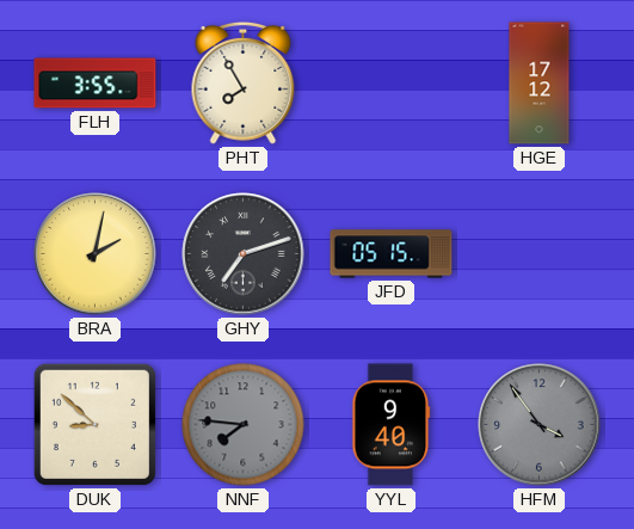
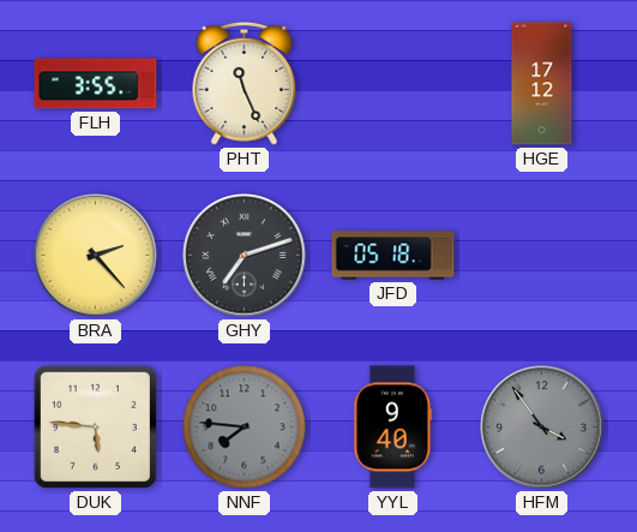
PHT: 7:55 -> 11:26 (245, 83)
BRA: 2:02 -> 2:23 (96, 256)
JFD: 05:15 -> 05:18 (393, 256)
DUK: 8:52 -> 5:46 (95, 426)
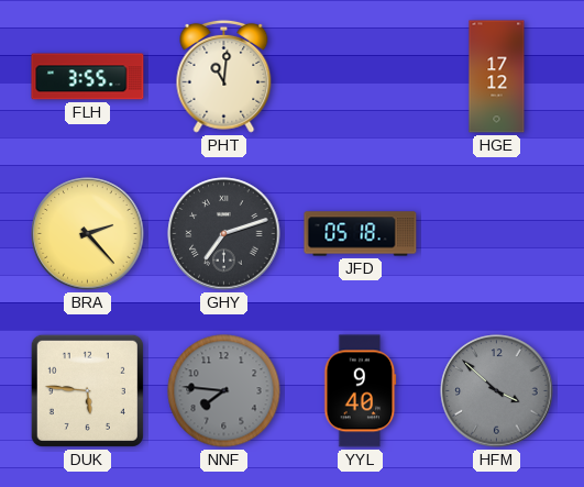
PHT: 11:26 -> 11:01 (224, 76)
HFM: 3:54 -> 3:52 (497, 391)
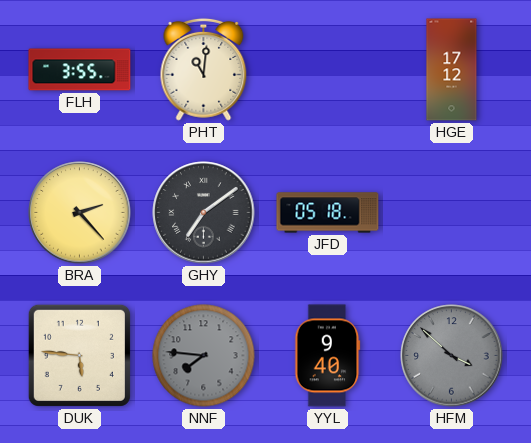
GHY: 7:12 -> 7:09 (204, 213)
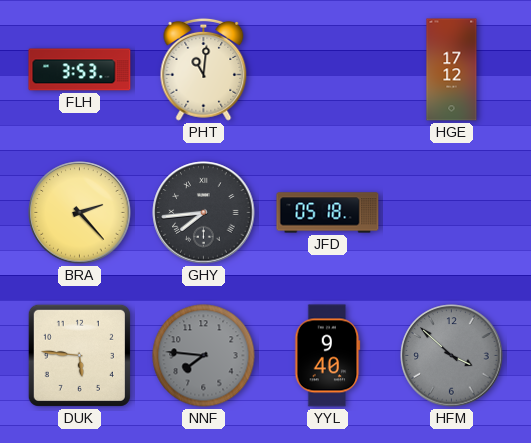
FLH: 3:55 -> 3:53 (80, 70)
GHY: 7:09 -> 7:44 (204, 213)
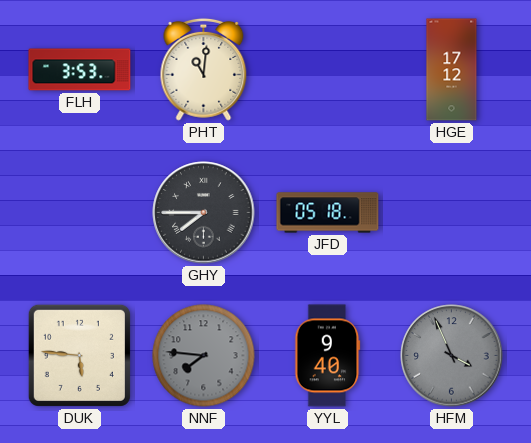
BRA: 2:23 -> none (80, 213)
GHY: 7:44 -> 7:45 (204, 213)
HFM: 3:52 -> 3:56 (452, 356)
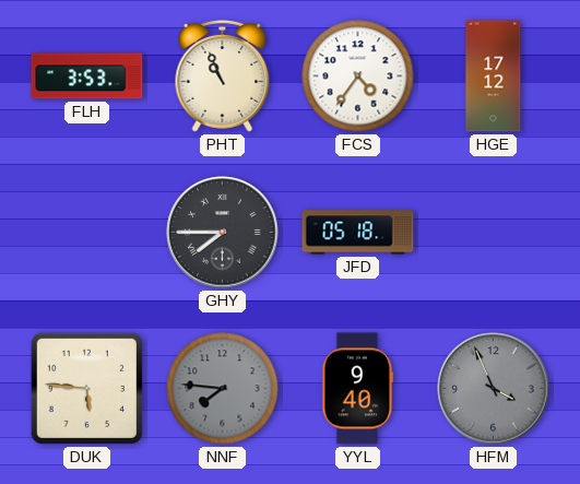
PHT: 11:01 -> 10:56 (223, 75)
FCS: none -> 4:36 (358, 76)
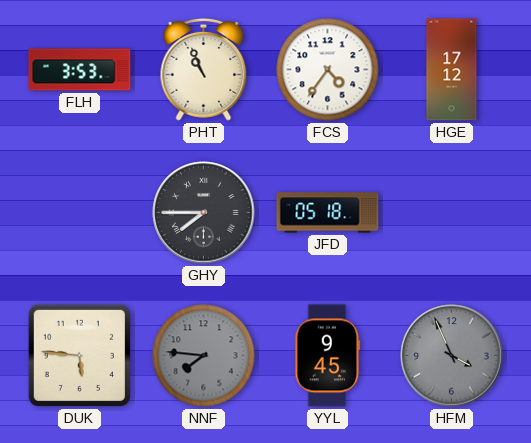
YYL: 9:40 -> 9:45 (328, 356)
